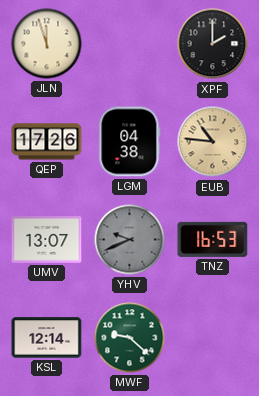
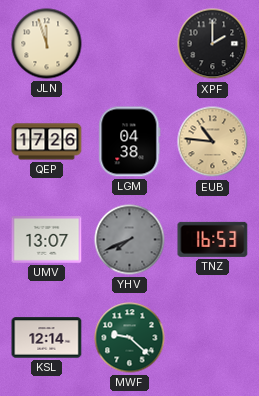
YHV: 9:41 -> 7:41 (130, 240)
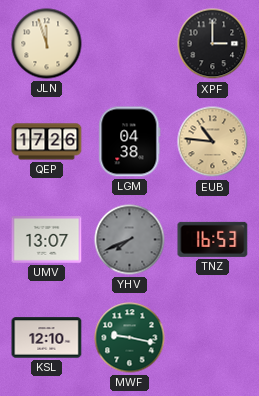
XPF: 2:00 -> 3:00 (213, 44)
KSL: 12:14 -> 12:10 (47, 338)
MWF: 9:22 -> 9:17 (130, 338)
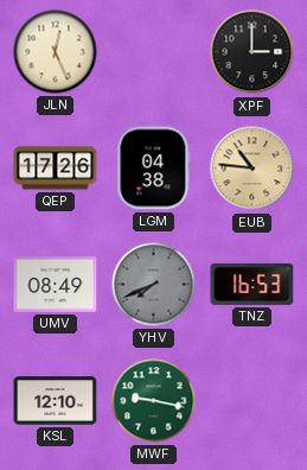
JLN: 11:57 -> 12:26 (56, 52)
UMV: 13:07 -> 08:49 (56, 285)
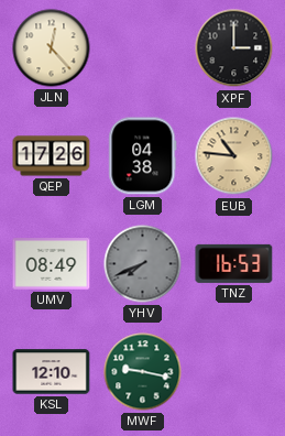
JLN: 12:26 -> 12:23 (52, 48)
